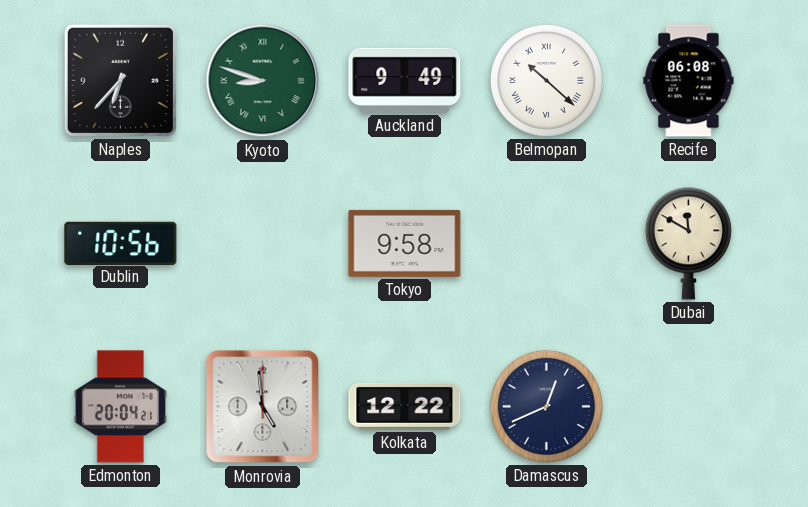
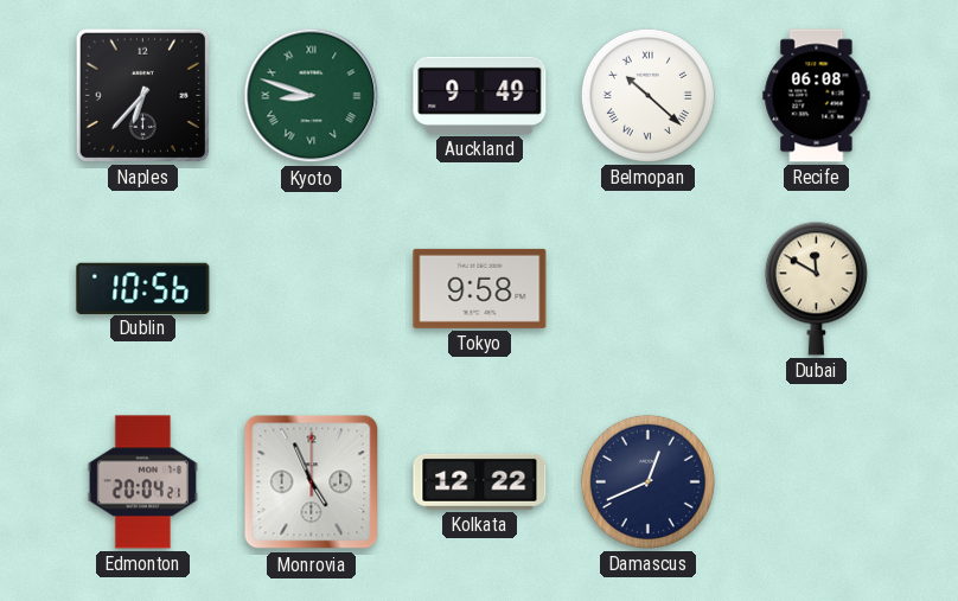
Monrovia: 4:59 -> 4:56 (312, 482)
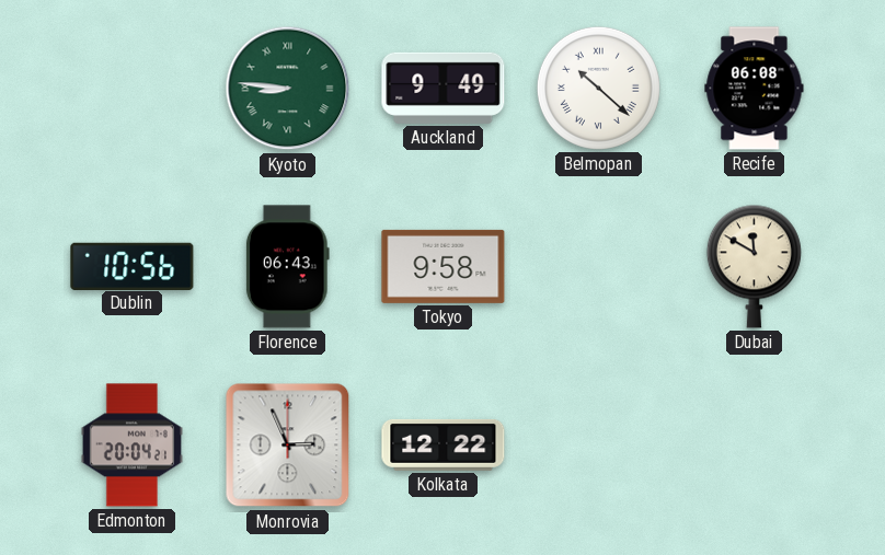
Naples: 6:37 -> none (142, 95)
Kyoto: 8:48 -> 8:46 (288, 89)
Florence: none -> 06:43 (287, 267)
Monrovia: 4:56 -> 2:56 (288, 446)
Damascus: 12:41 -> none (647, 481)
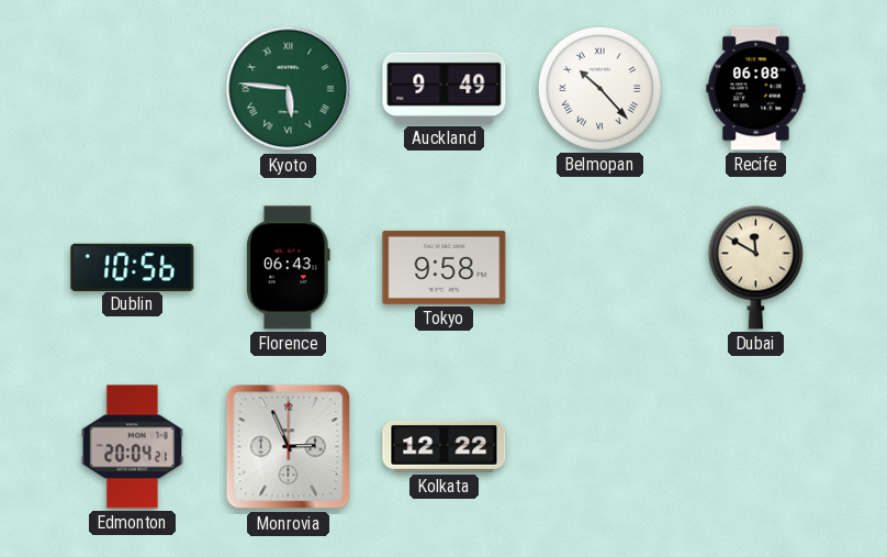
Kyoto: 8:46 -> 5:46 (289, 89)
Belmopan: 10:22 -> 10:23 (599, 88)
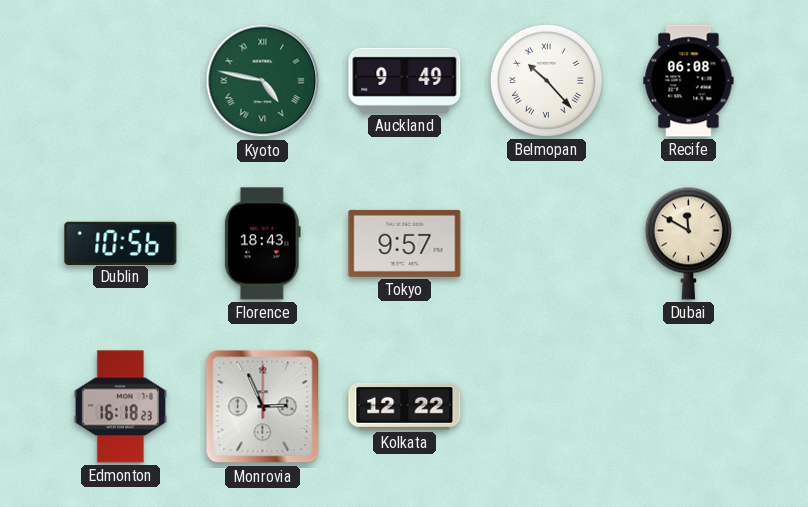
Kyoto: 5:46 -> 4:47 (263, 81)
Florence: 06:43 -> 18:43 (262, 244)
Tokyo: 9:58 -> 9:57 (405, 243)
Edmonton: 20:04 -> 16:18 (120, 407)
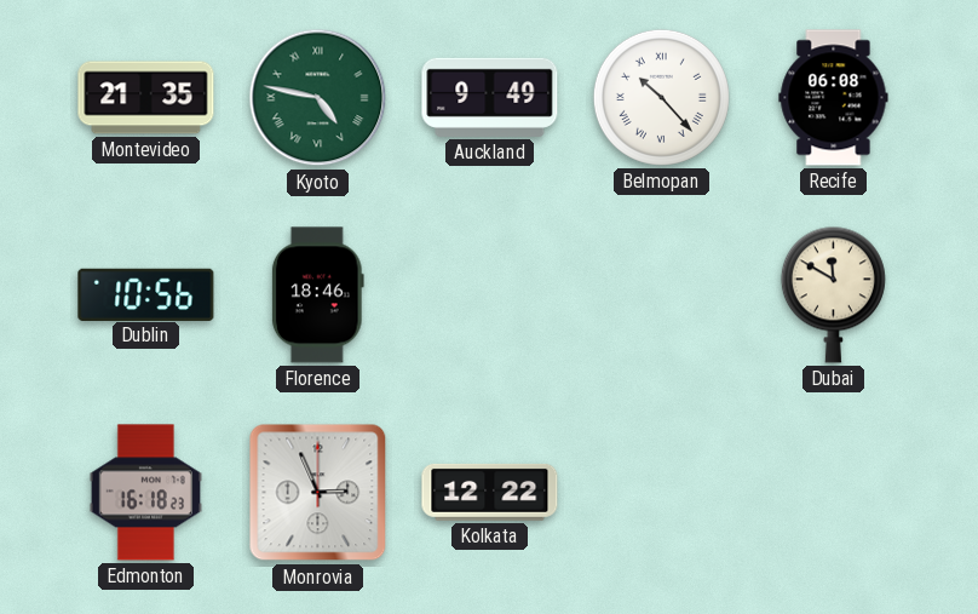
Montevideo: none -> 21:35 (146, 98)
Florence: 18:43 -> 18:46 (317, 295)
Tokyo: 9:57 -> none (405, 243)
